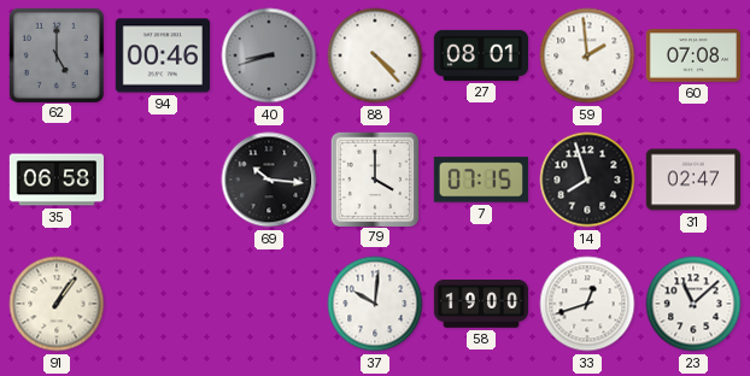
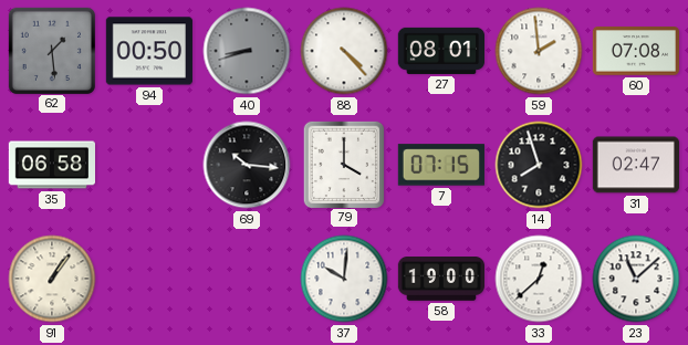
62: 5:00 -> 1:29 (51, 50)
94: 00:46 -> 00:50 (148, 51)
33: 12:42 -> 12:38 (539, 279)
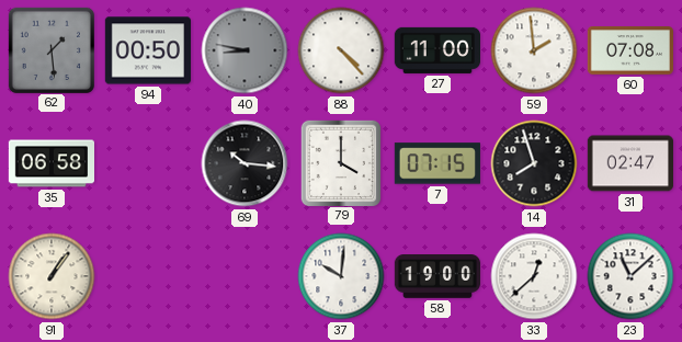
40: 8:42 -> 8:47 (245, 50)
27: 08:01 -> 11:00 (436, 50)
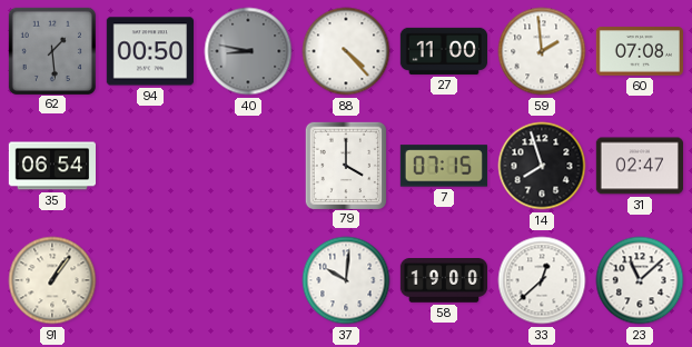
35: 06:58 -> 06:54 (52, 166)
69: 10:16 -> none (245, 163)
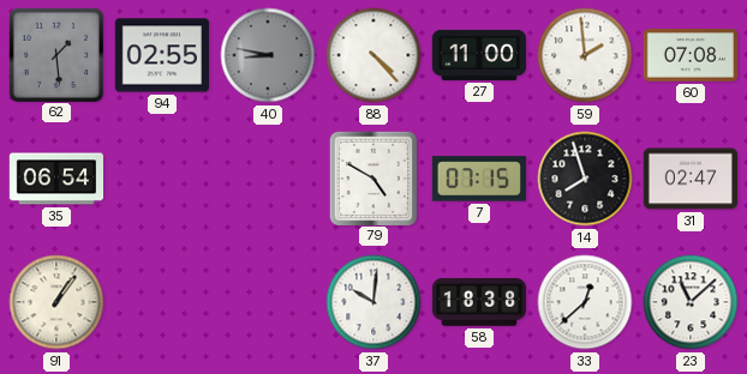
94: 00:50 -> 02:55 (161, 55)
79: 4:00 -> 4:50 (372, 177)
58: 19:00 -> 18:38 (478, 302)
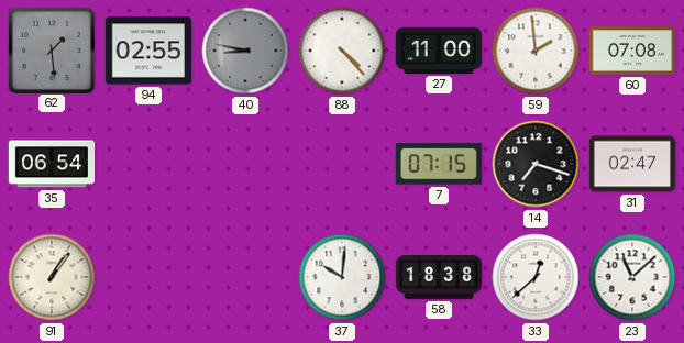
79: 4:50 -> none (372, 177)
14: 7:57 -> 7:18 (536, 164)
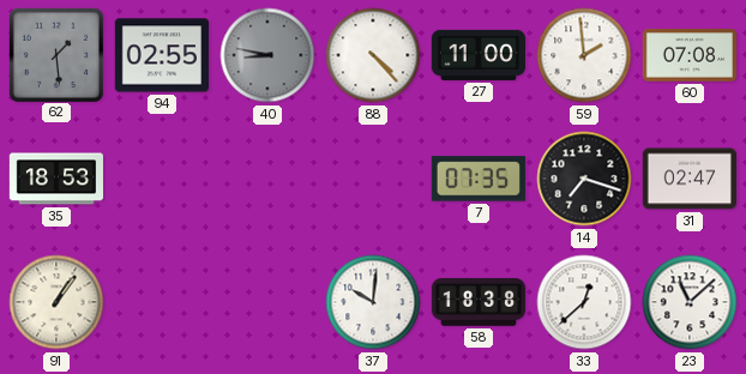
35: 06:54 -> 18:53 (56, 179)
7: 07:15 -> 07:35 (479, 179)
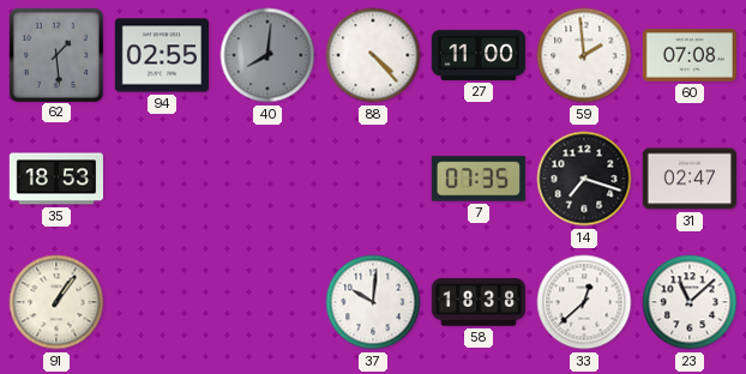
40: 8:47 -> 8:01 (267, 55)
